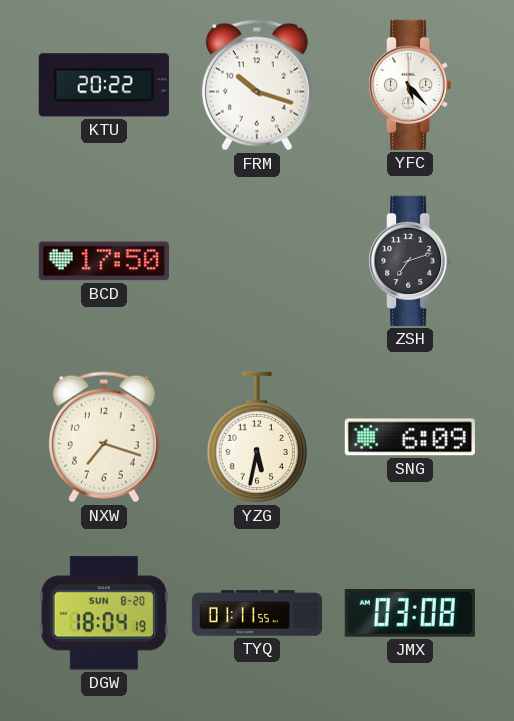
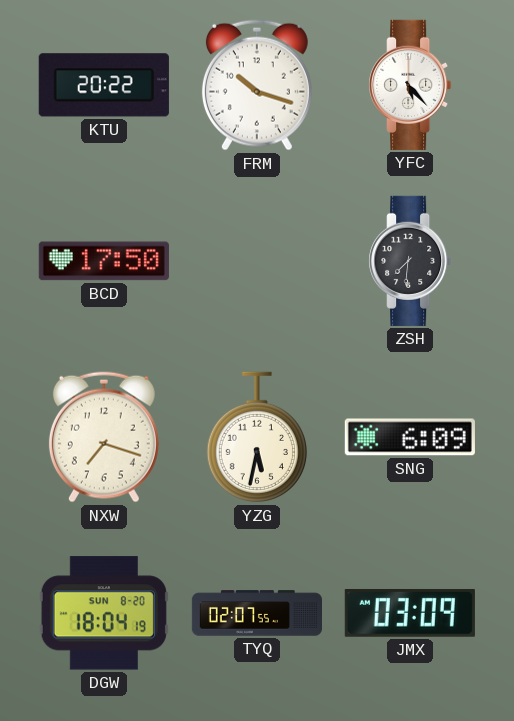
ZSH: 7:12 -> 7:31 (410, 261)
TYQ: 01:11 -> 02:07 (256, 613)
JMX: 03:08 -> 03:09 (410, 613)
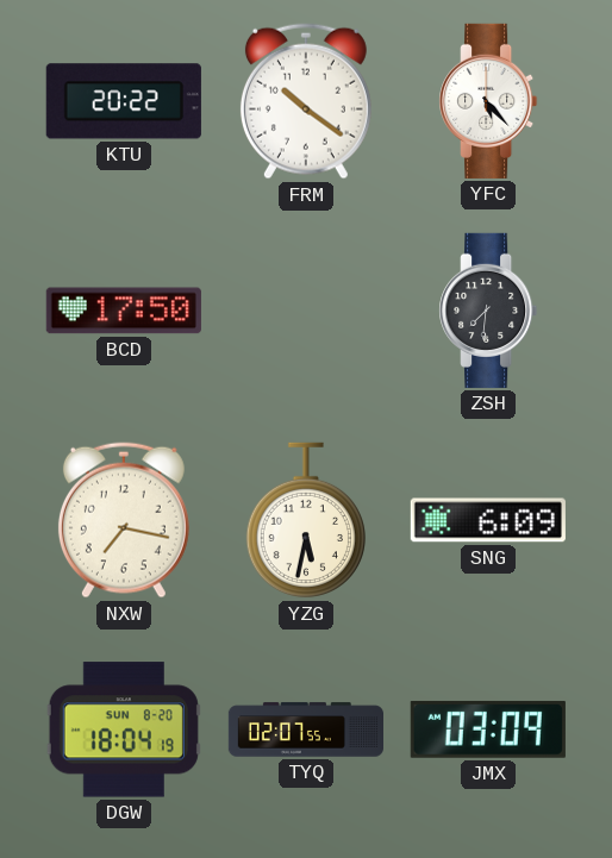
FRM: 10:18 -> 10:21 (306, 101)
NXW: 7:18 -> 7:17 (124, 520)
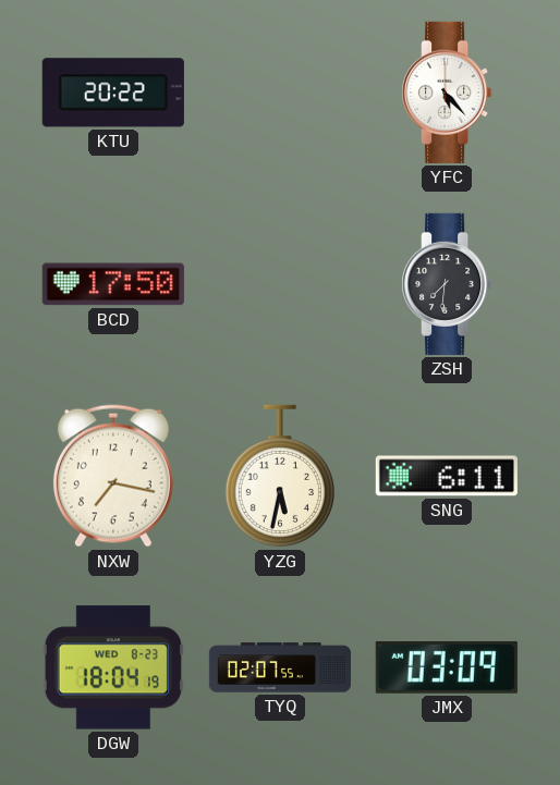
FRM: 10:21 -> none (306, 101)
SNG: 6:09 -> 6:11 (447, 476)
DGW date: SUN 8-20 -> WED 8-23 (113, 667)
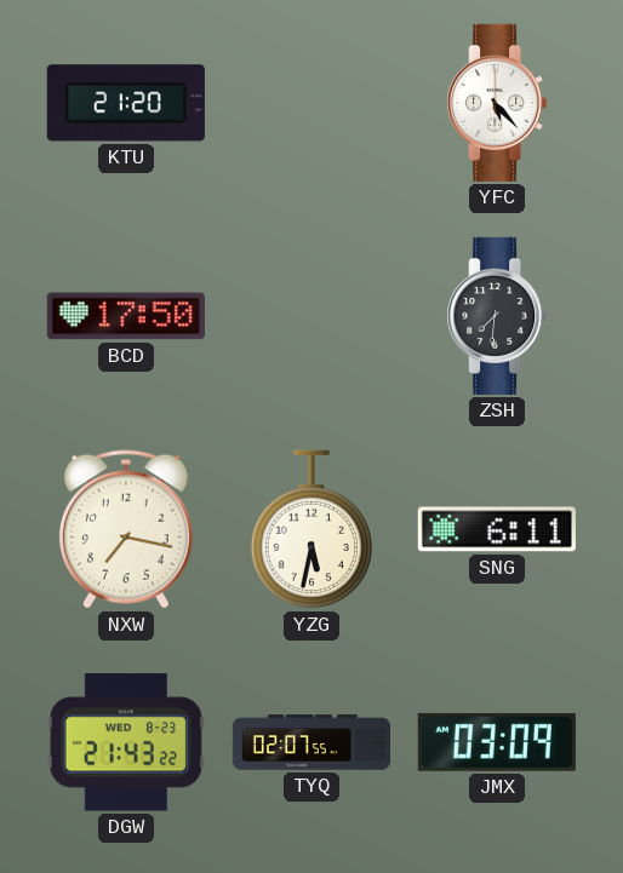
KTU: 20:22 -> 21:20 (126, 103)
DGW: 18:04 -> 21:43 (126, 742)
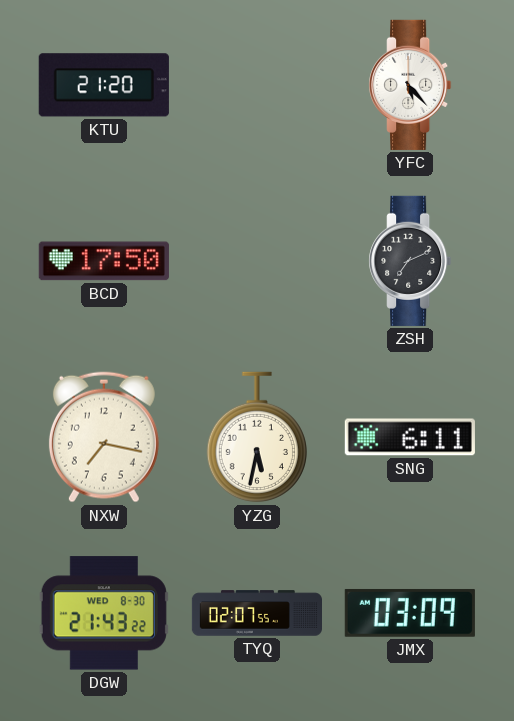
ZSH: 7:31 -> 7:11 (410, 261)
DGW date: WED 8-23 -> WED 8-30 (104, 613)
